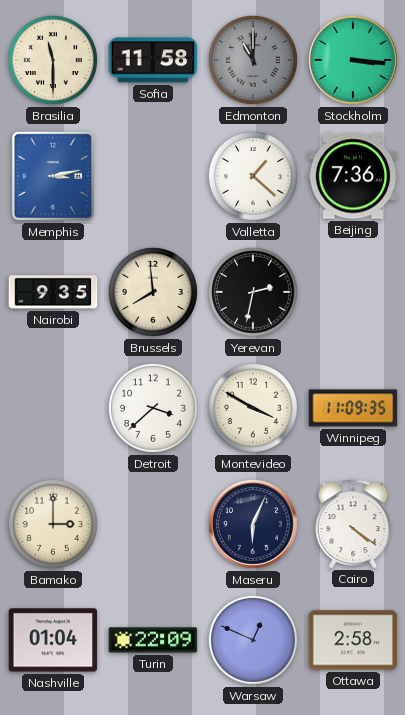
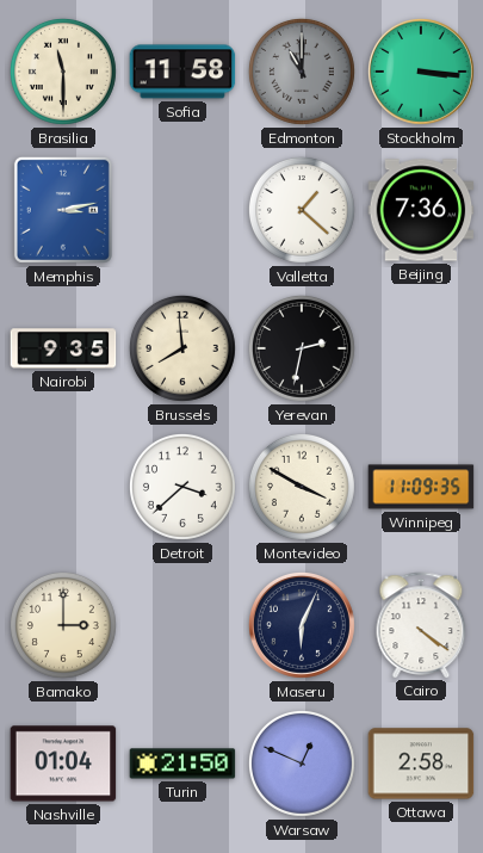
Turin: 22:09 -> 21:50 (182, 764)
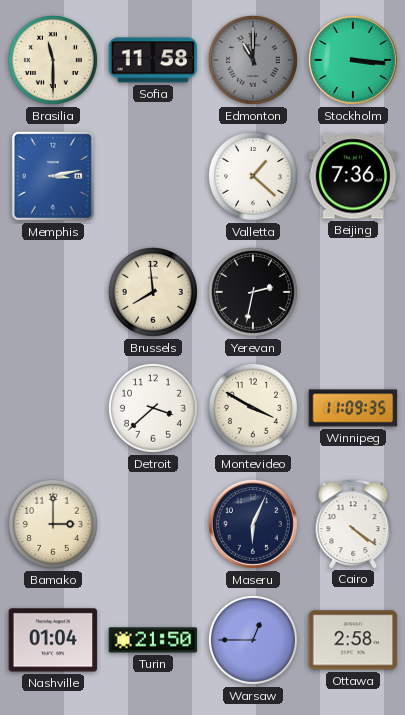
Nairobi: 9:35 -> none (63, 348)
Warsaw: 12:49 -> 12:45 (253, 640)
